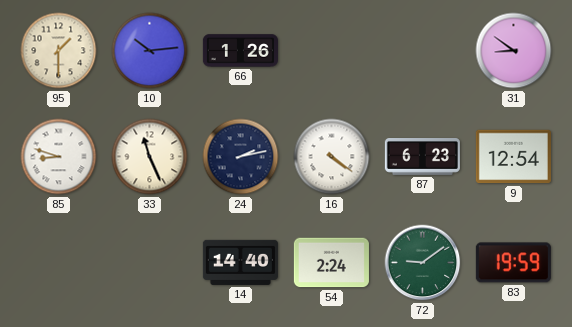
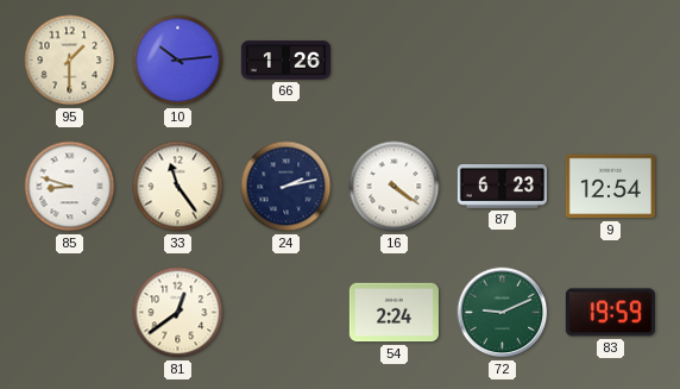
31: 8:51 -> none (514, 51)
33: 11:26 -> 11:24 (178, 187)
81: none -> 12:39 (178, 313)
14: 14:40 -> none (240, 262)
72: 9:09 -> 9:11 (503, 313)
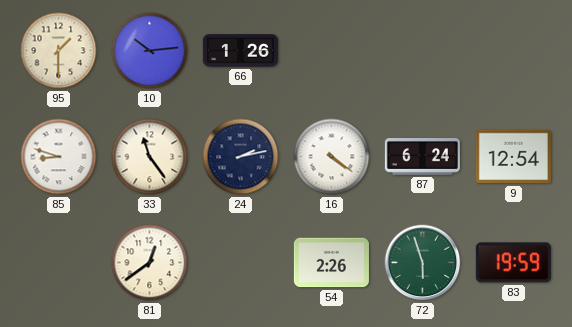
87: 6:23 -> 6:24 (422, 157)
54: 2:24 -> 2:26 (331, 263)
72: 9:11 -> 5:57 (423, 263)
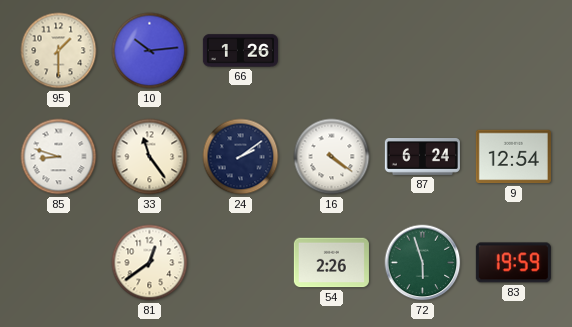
24: 2:13 -> 2:09 (241, 157)
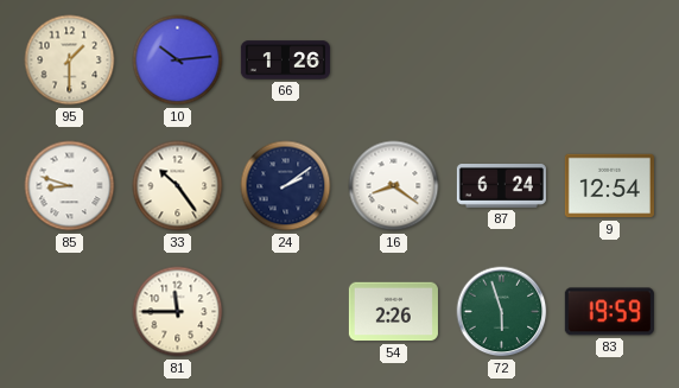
33: 11:24 -> 10:24 (178, 186)
16: 4:21 -> 8:21 (394, 186)
81: 12:39 -> 11:45 (178, 312)
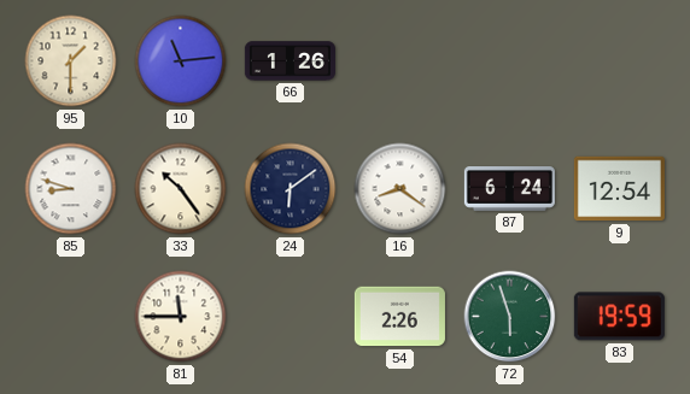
10: 10:14 -> 11:14 (181, 61)
24: 2:09 -> 6:09 (291, 189)
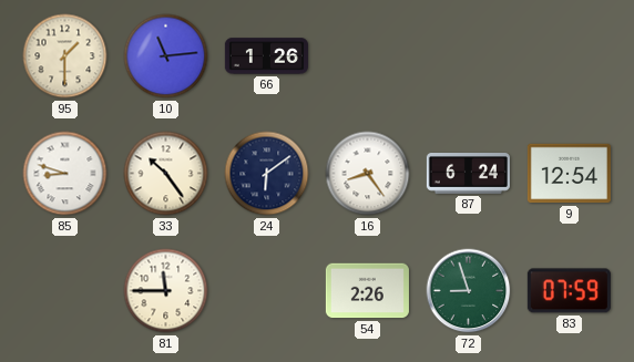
16: 8:21 -> 8:24 (368, 174)
72: 5:57 -> 8:57 (469, 291)
83: 19:59 -> 07:59 (569, 291)
